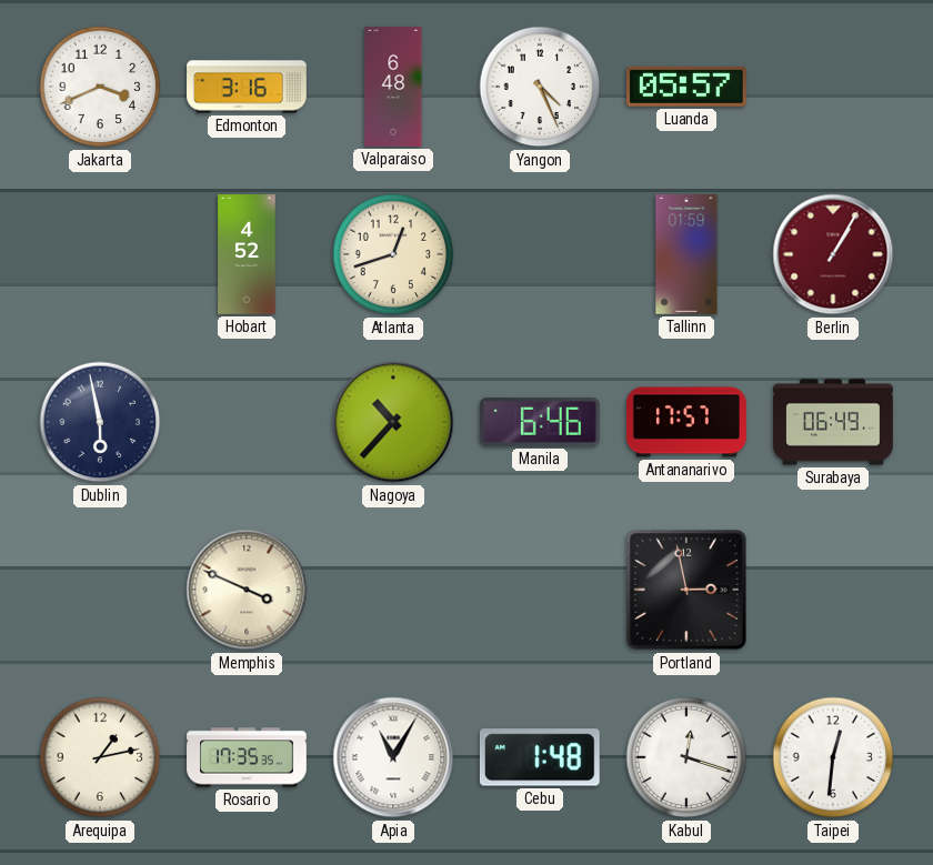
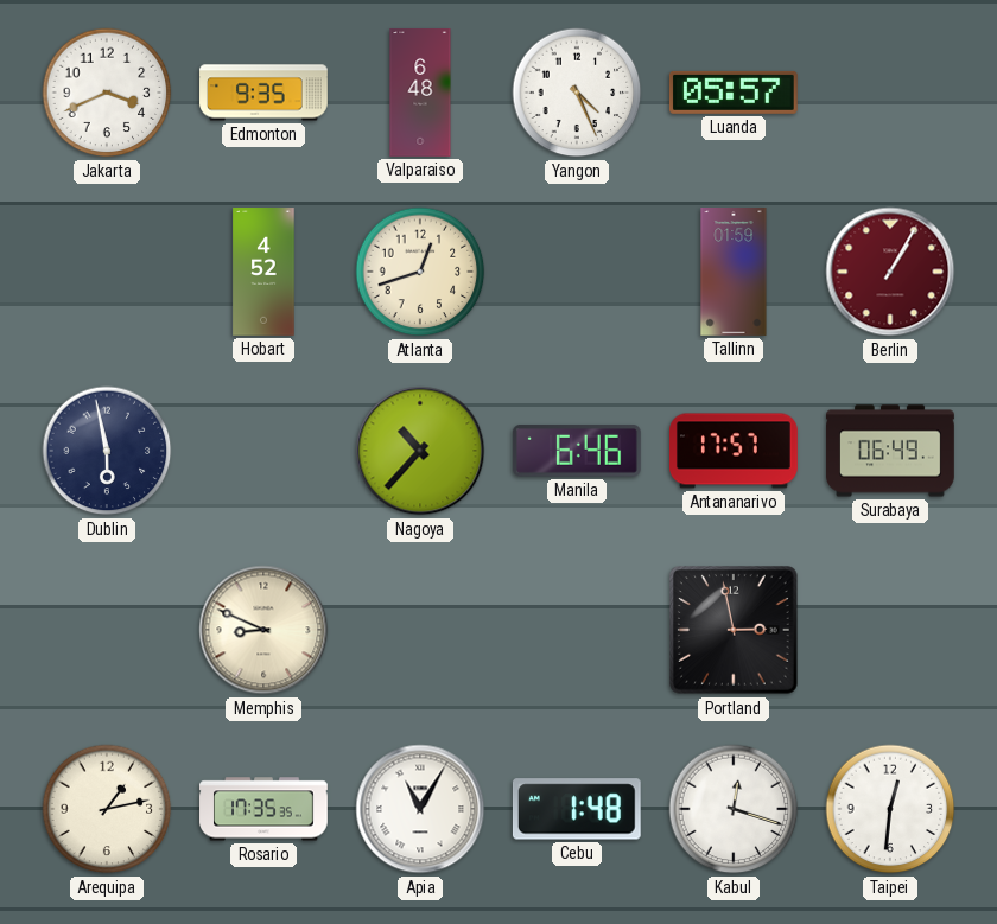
Edmonton: 3:16 -> 9:35 (263, 93)
Memphis: 3:49 -> 8:49 (263, 630)
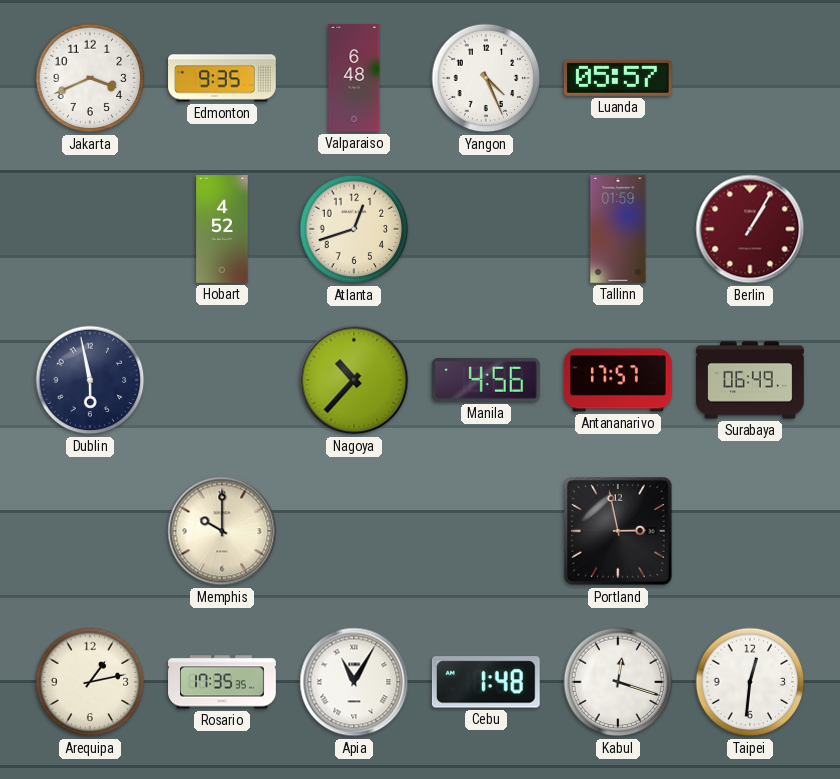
Manila: 6:46 -> 4:56 (486, 381)
Memphis: 8:49 -> 10:00 (222, 531)
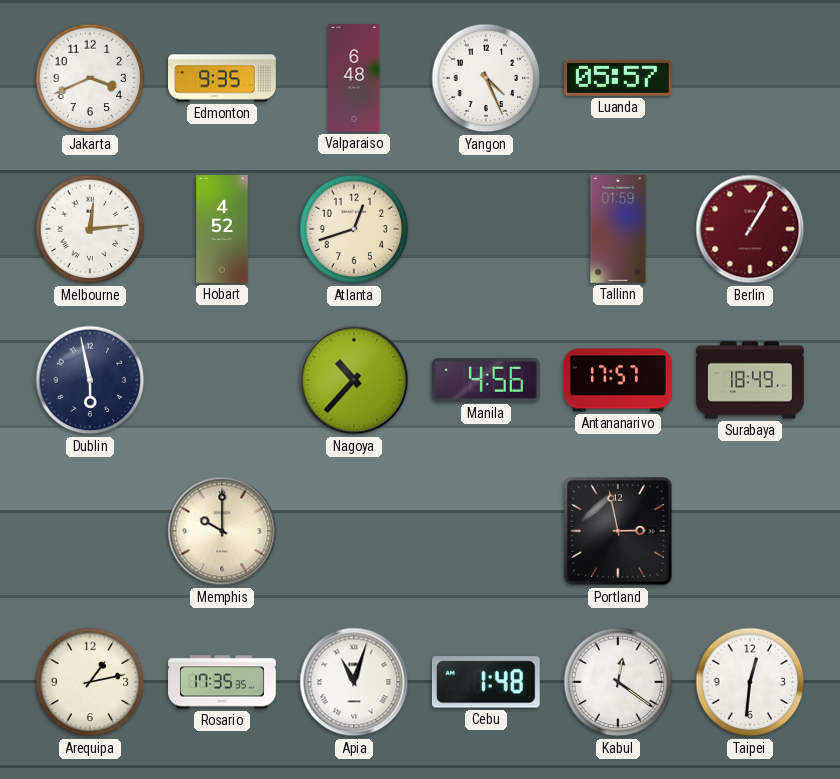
Melbourne: none -> 12:14 (90, 229)
Surabaya: 06:49 -> 18:49 (750, 380)
Apia: 11:05 -> 11:03 (354, 682)
Kabul: 12:18 -> 12:21 (618, 682)
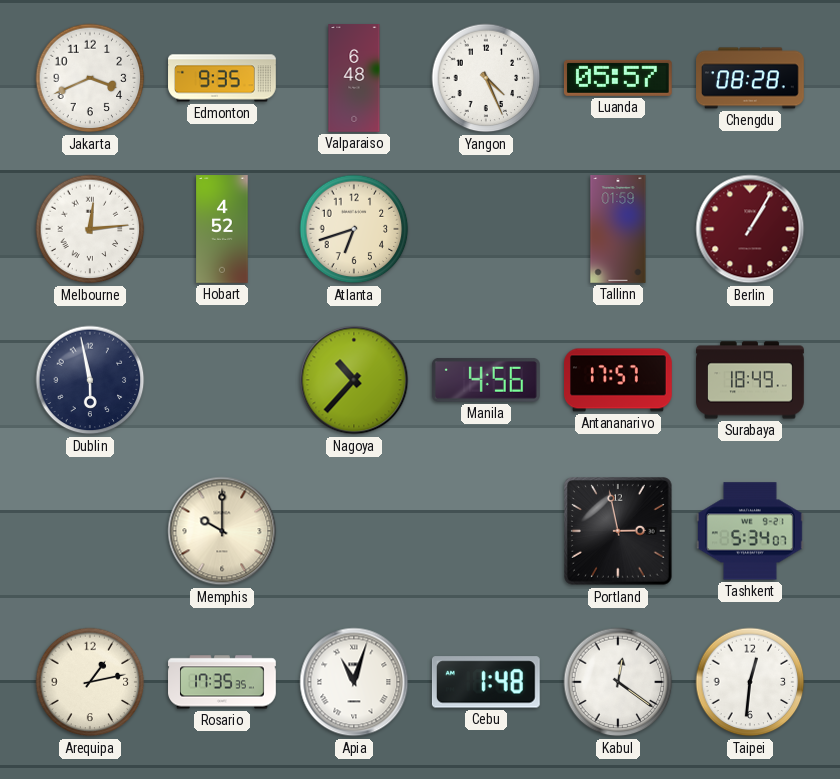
Chengdu: none -> 08:28 (750, 78)
Atlanta: 12:42 -> 6:42 (354, 229)
Tashkent: none -> 5:34 (751, 531)
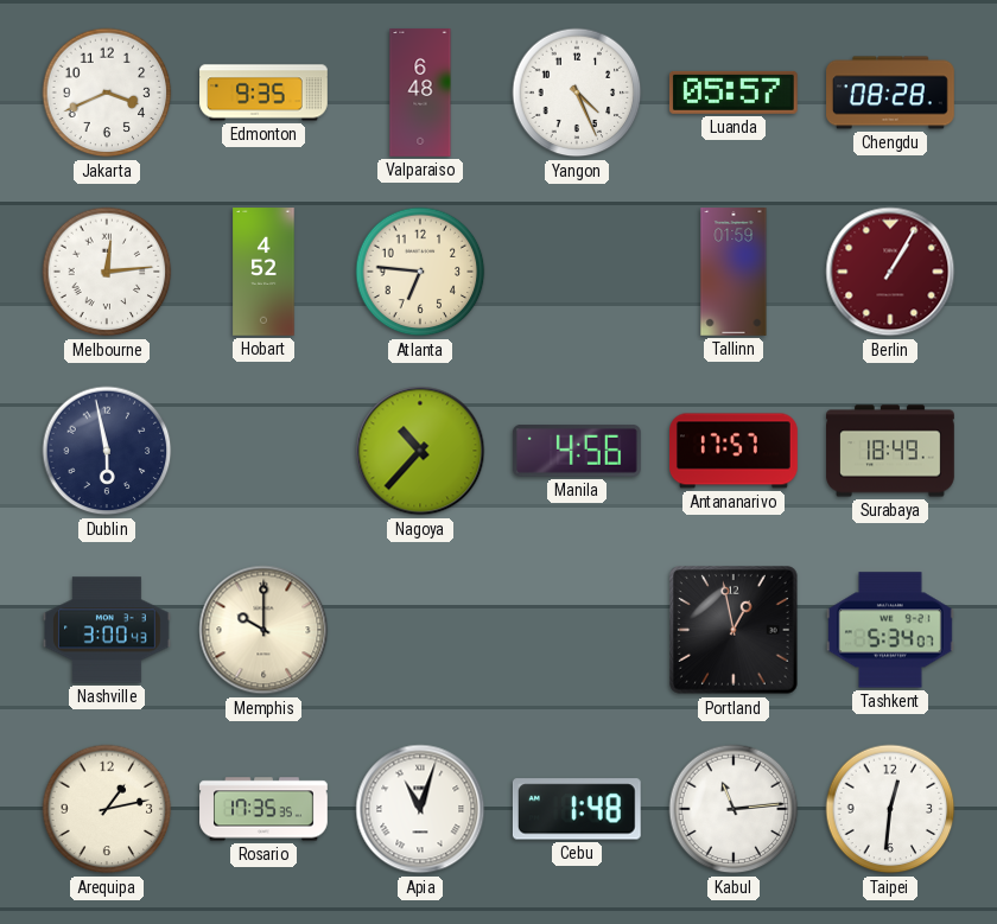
Atlanta: 6:42 -> 6:46 (420, 272)
Nashville: none -> 3:00 (108, 630)
Portland: 2:58 -> 12:58 (734, 630)
Kabul: 12:21 -> 11:14 (734, 809)
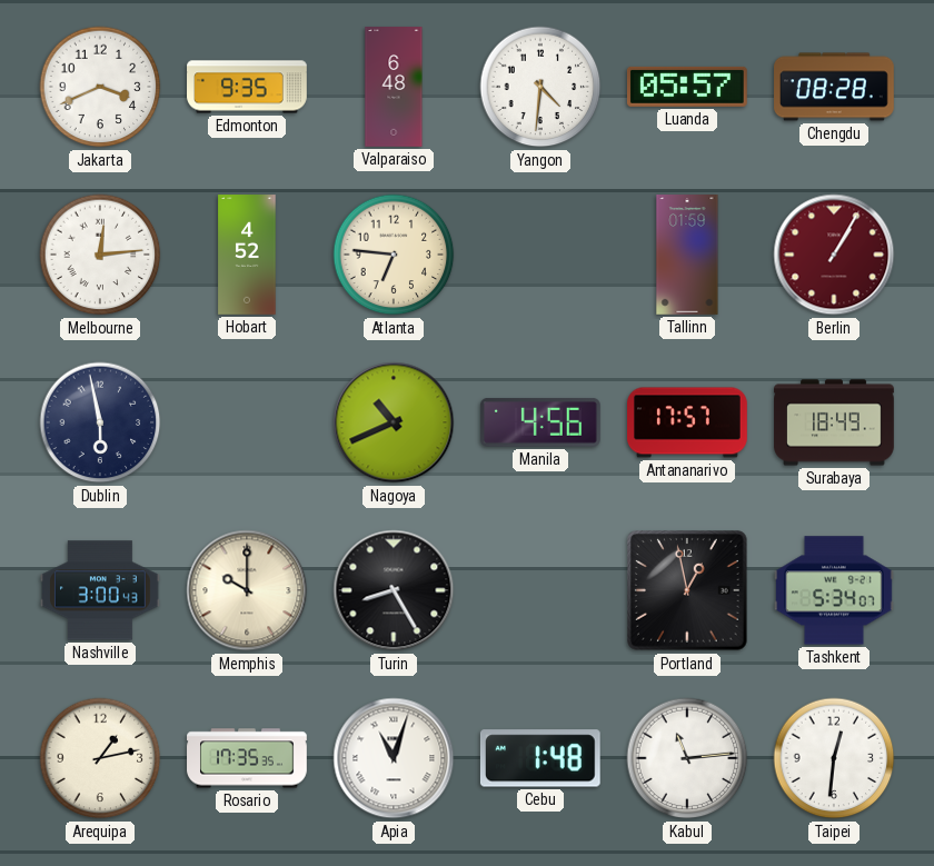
Yangon: 4:26 -> 4:31 (540, 87)
Nagoya: 10:37 -> 10:41 (394, 422)
Turin: none -> 8:25 (394, 590)
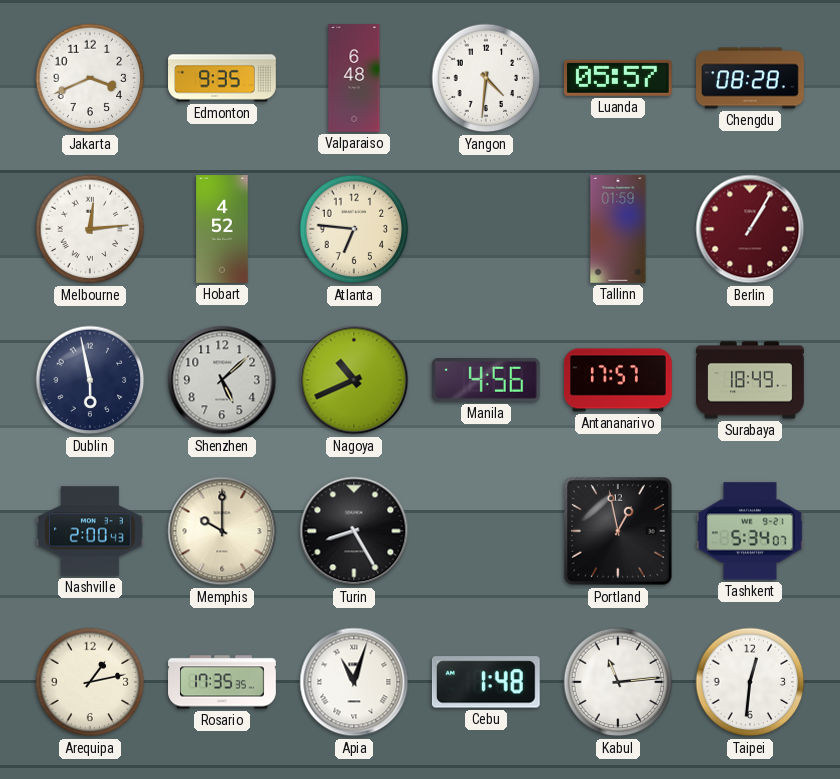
Shenzhen: none -> 5:08 (222, 380)
Nashville: 3:00 -> 2:00 (91, 531)
